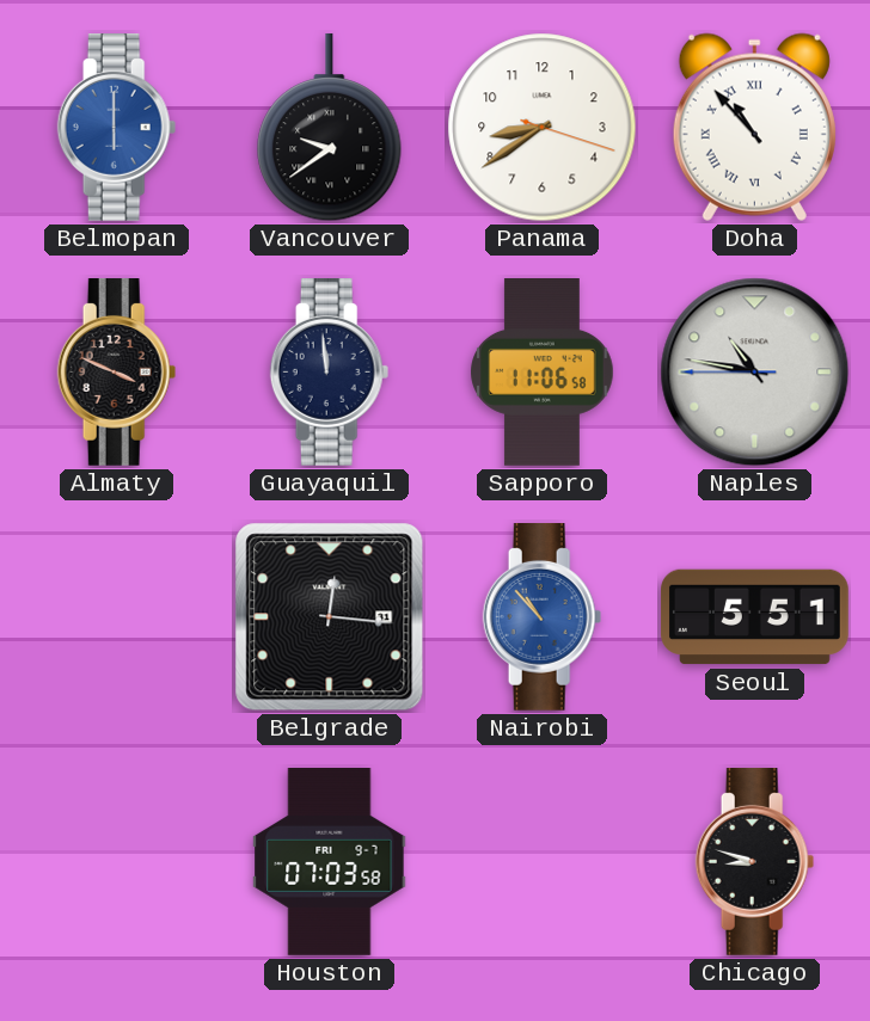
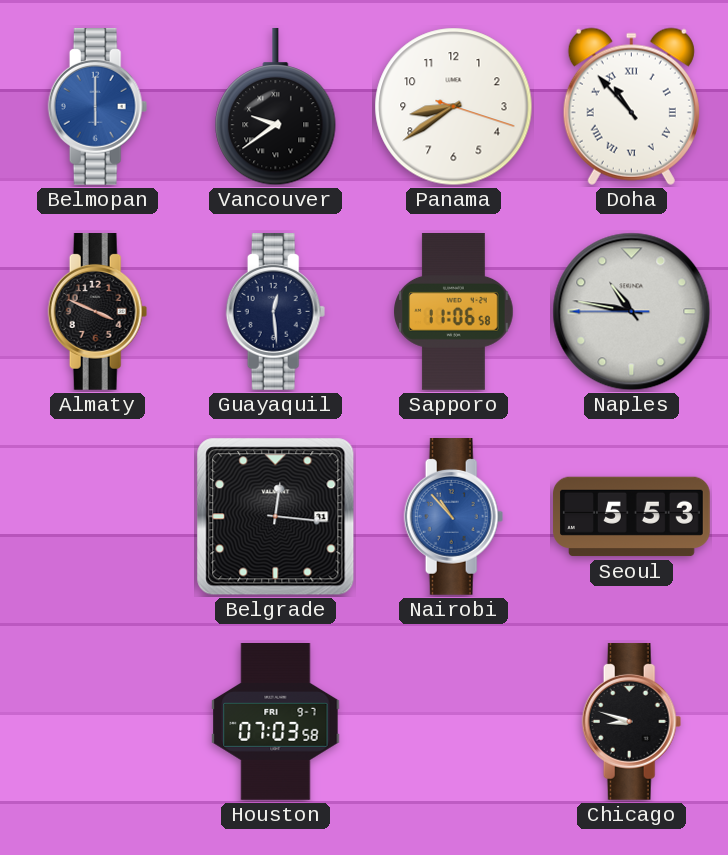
Guayaquil: 11:59 -> 12:29 (276, 312)
Seoul: 5:51 -> 5:53 (632, 517)
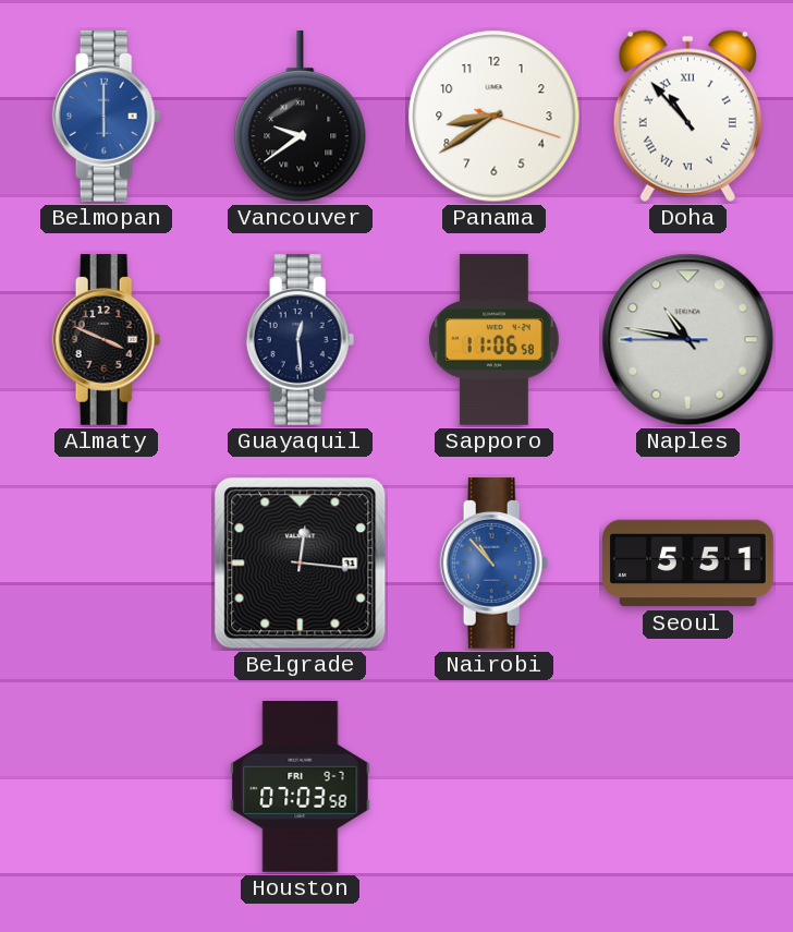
Seoul: 5:53 -> 5:51 (688, 564)
Chicago: 8:48 -> none (632, 722)
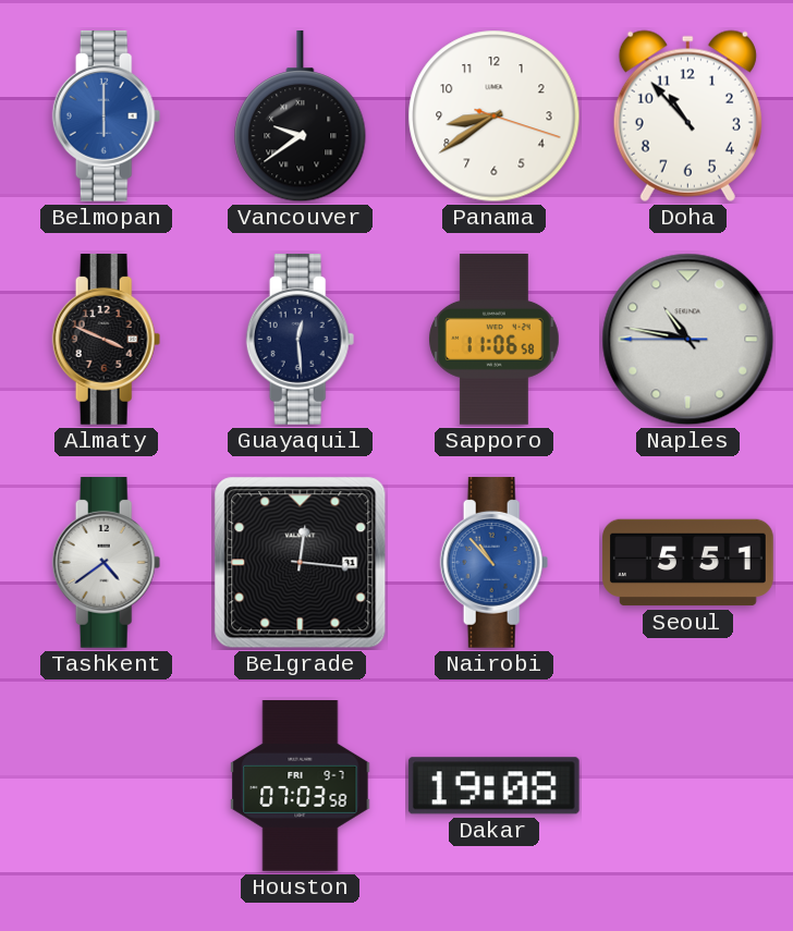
Doha numerals: Roman -> Arabic (687, 115)
Tashkent: none -> 4:39 (107, 563)
Dakar: none -> 19:08 (493, 786)
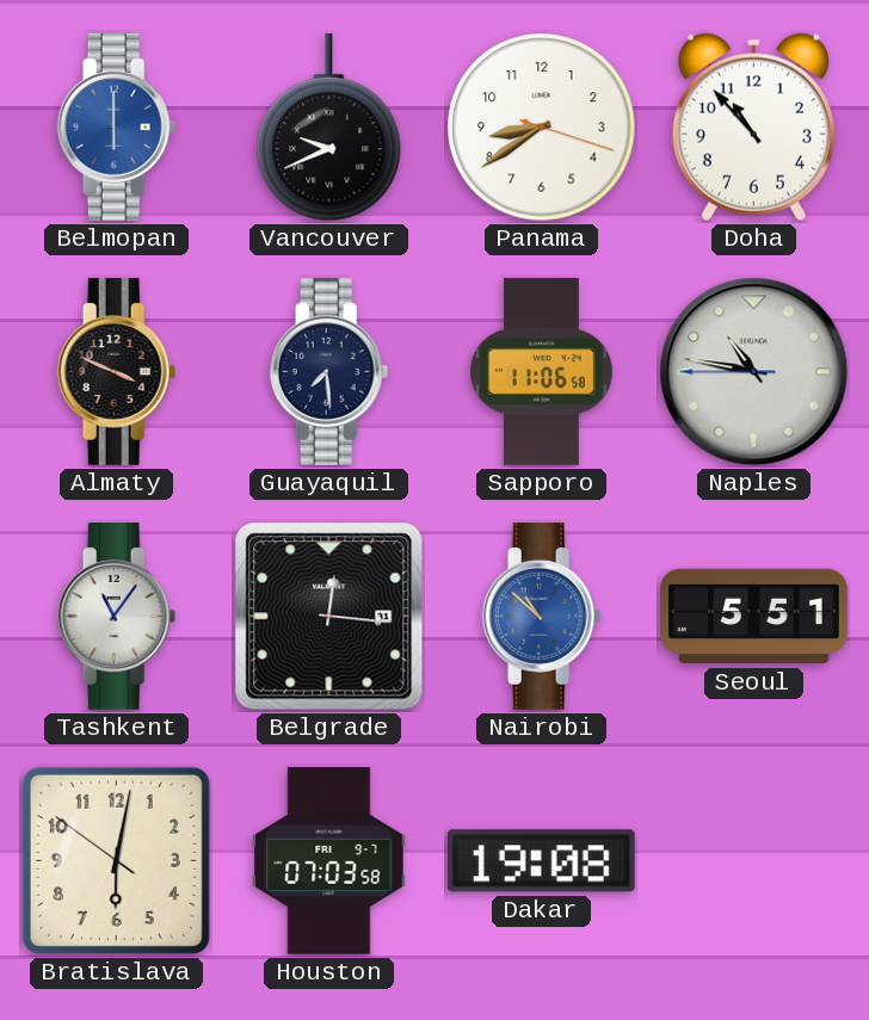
Vancouver: 9:39 -> 9:41 (329, 128)
Guayaquil: 12:29 -> 7:29 (329, 372)
Tashkent: 4:39 -> 11:06 (117, 617)
Nairobi: 10:53 -> 10:52 (542, 617)
Bratislava: none -> 6:01 (116, 860)
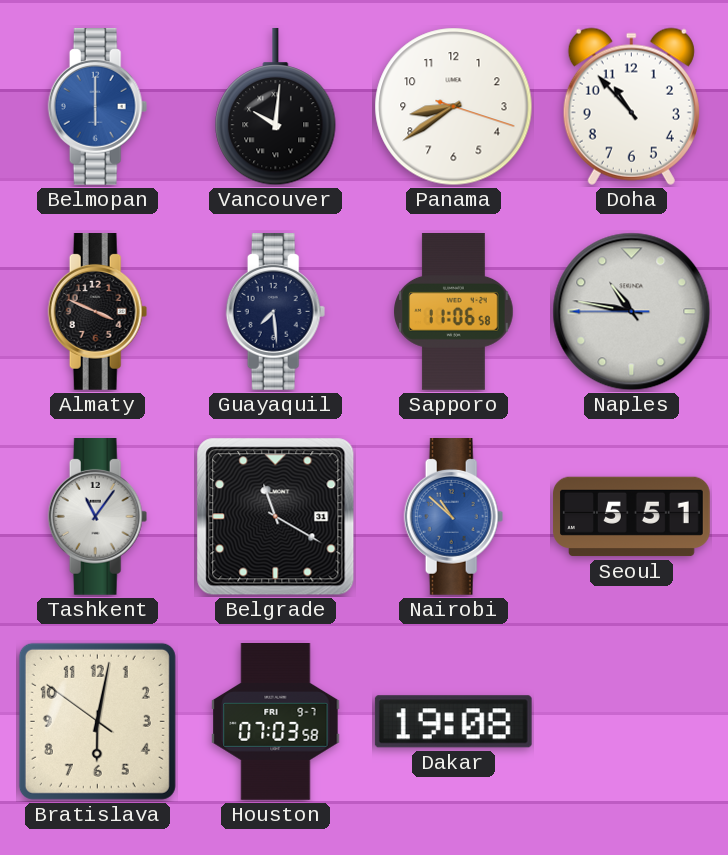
Vancouver: 9:41 -> 10:01 (276, 107)
Belgrade: 12:16 -> 11:20 (276, 517)
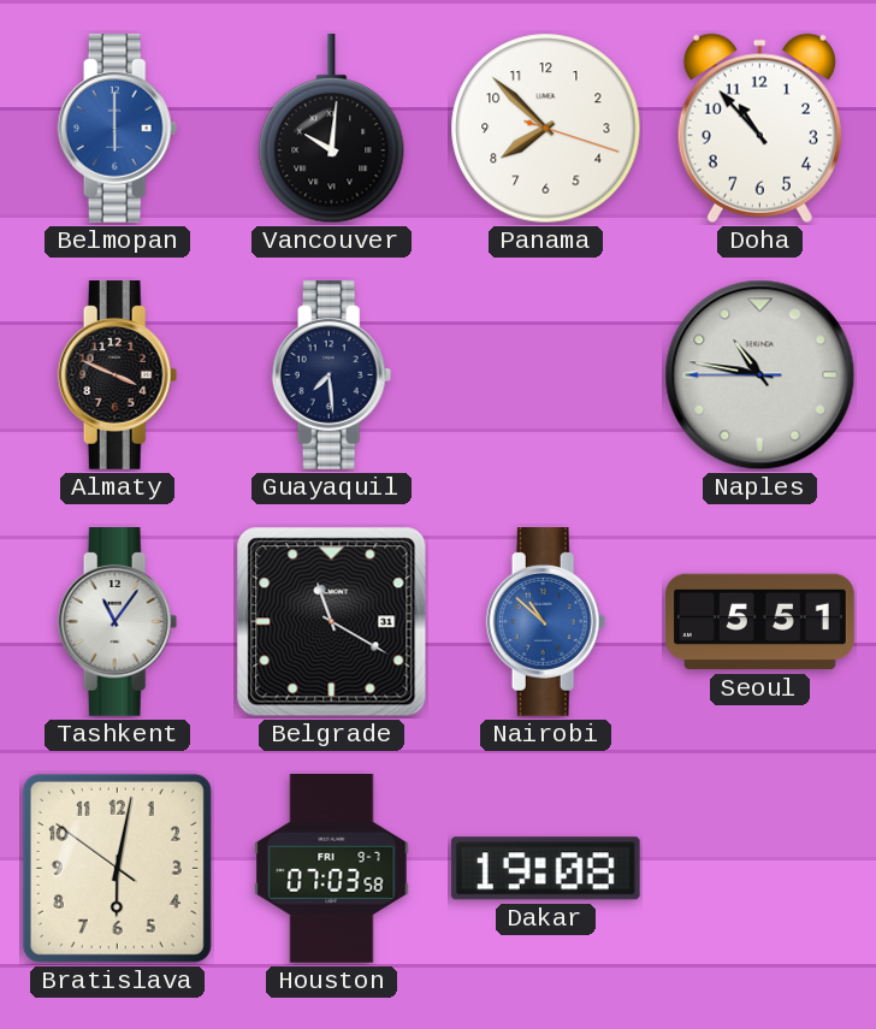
Panama: 8:39 -> 7:52 (546, 129)
Sapporo: 11:06 -> none (454, 312)
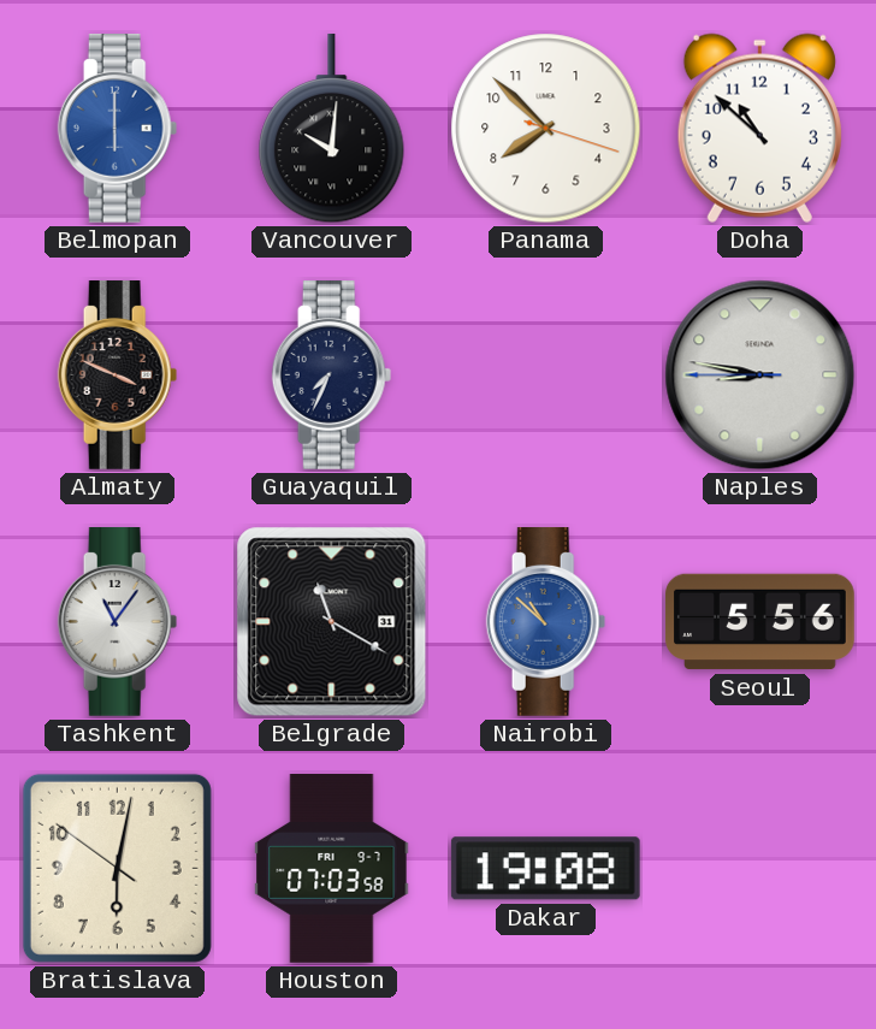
Doha: 10:53 -> 10:52 (759, 128)
Guayaquil: 7:29 -> 7:34 (332, 375)
Naples: 10:46 -> 8:46 (760, 375)
Seoul: 5:51 -> 5:56 (760, 622)
